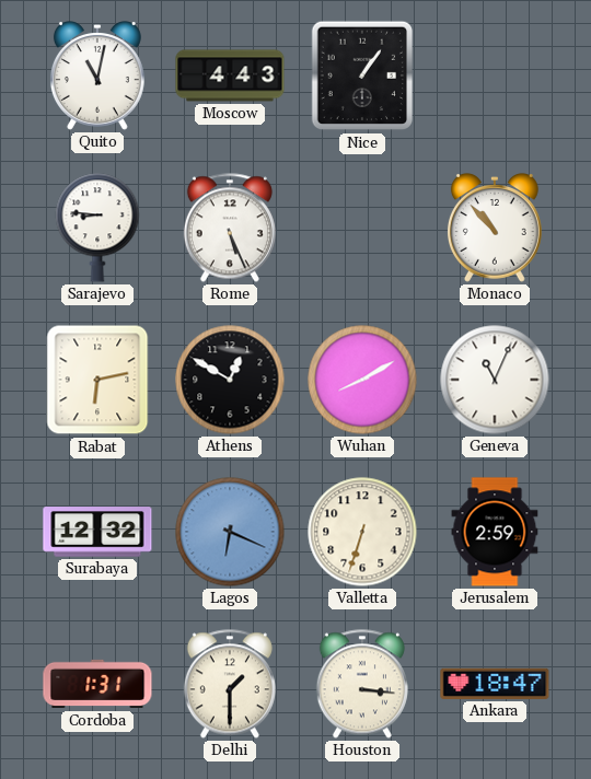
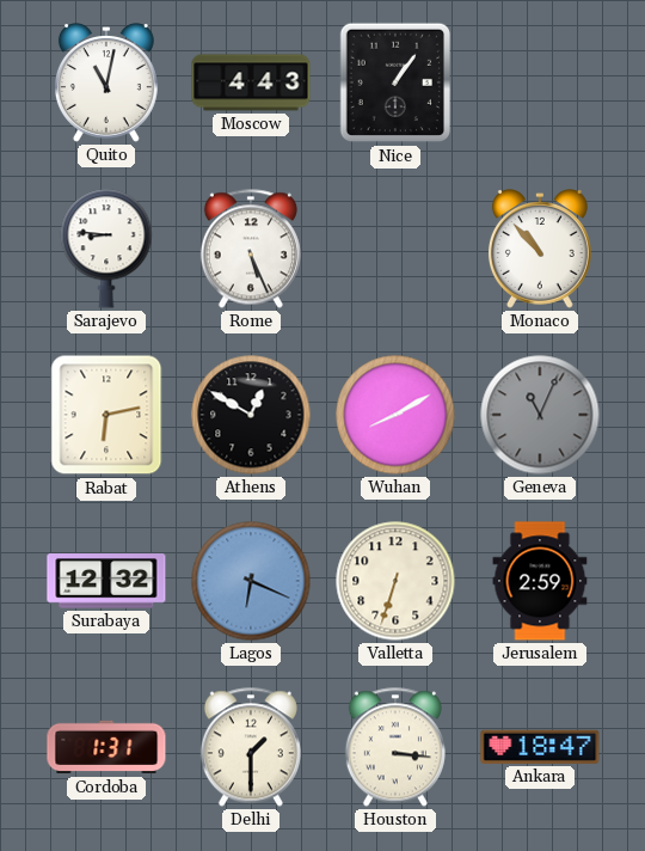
Geneva dial: white -> grey (540, 415)
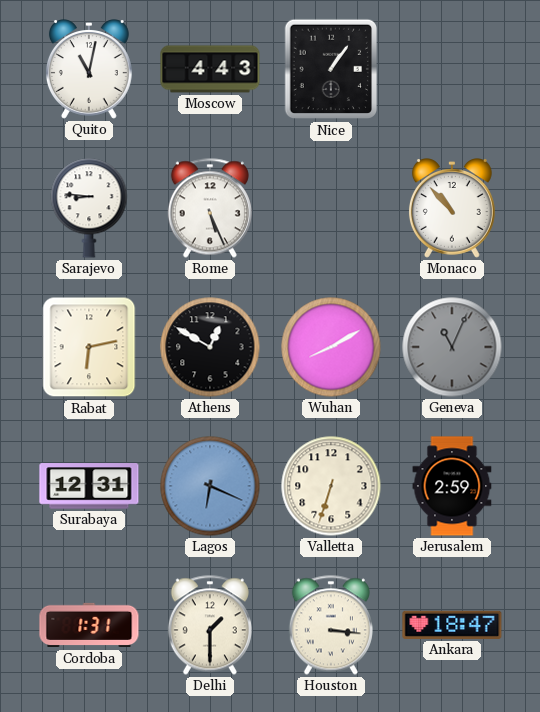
Surabaya: 12:32 -> 12:31 (89, 486)
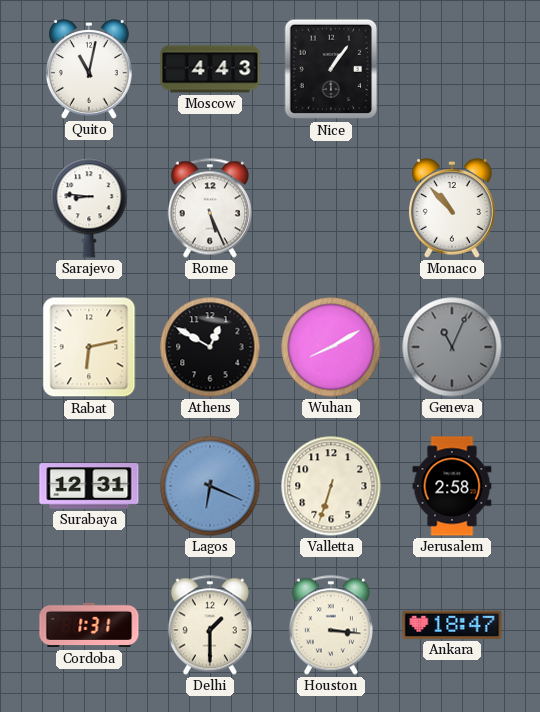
Jerusalem: 2:59 -> 2:58 (452, 486)
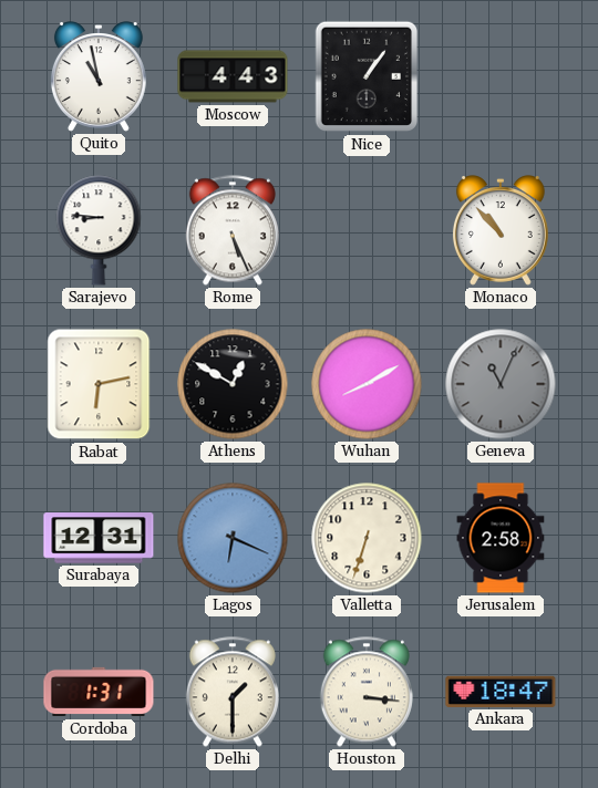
Quito: 11:02 -> 10:58 (99, 76)
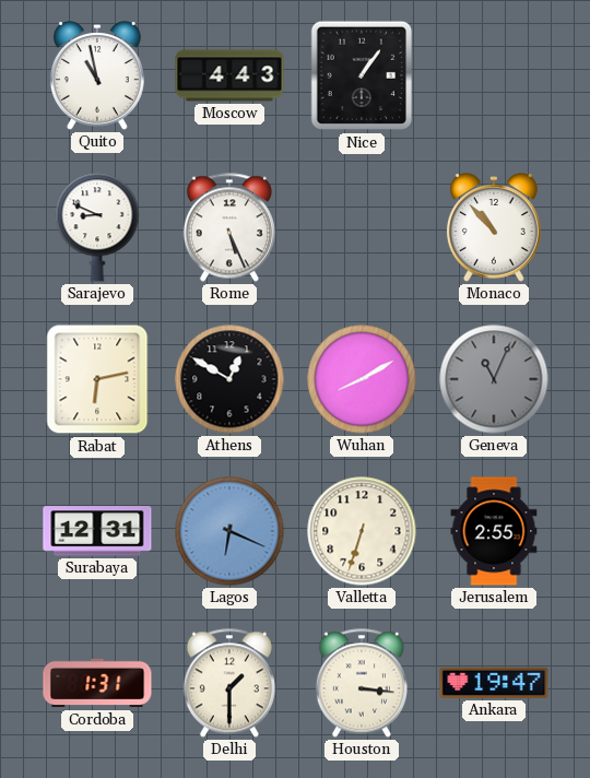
Sarajevo: 8:46 -> 8:49 (97, 227)
Jerusalem: 2:58 -> 2:55 (494, 531)
Ankara: 18:47 -> 19:47 (494, 683)
